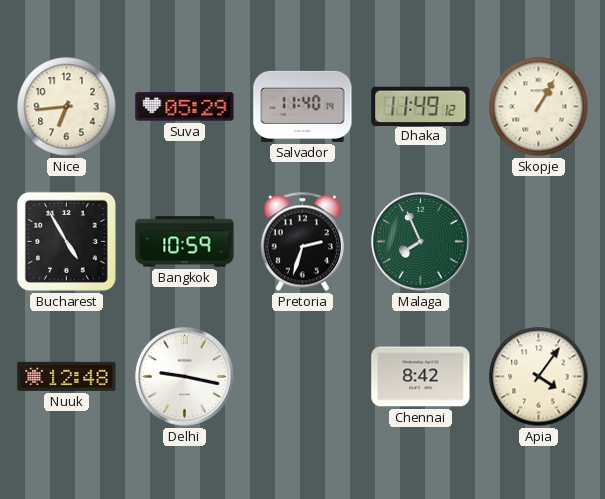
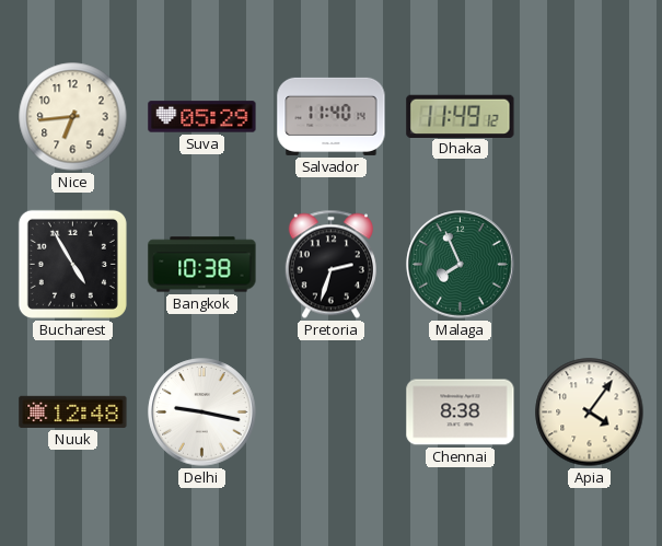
Skopje: 1:05 -> none (539, 107)
Bangkok: 10:59 -> 10:38 (202, 265)
Chennai: 8:42 -> 8:38 (461, 413)
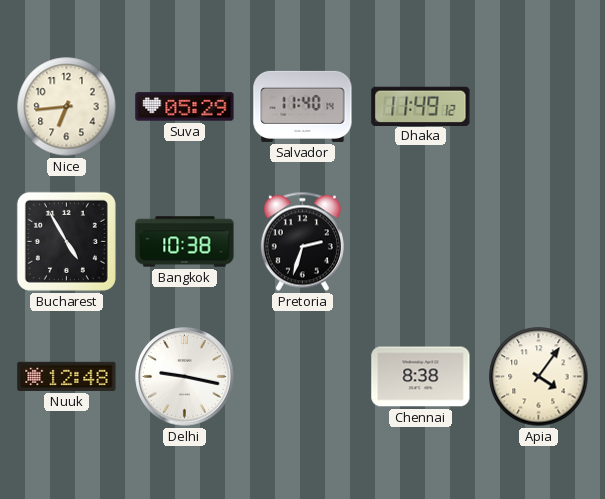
Malaga: 7:56 -> none (461, 265)
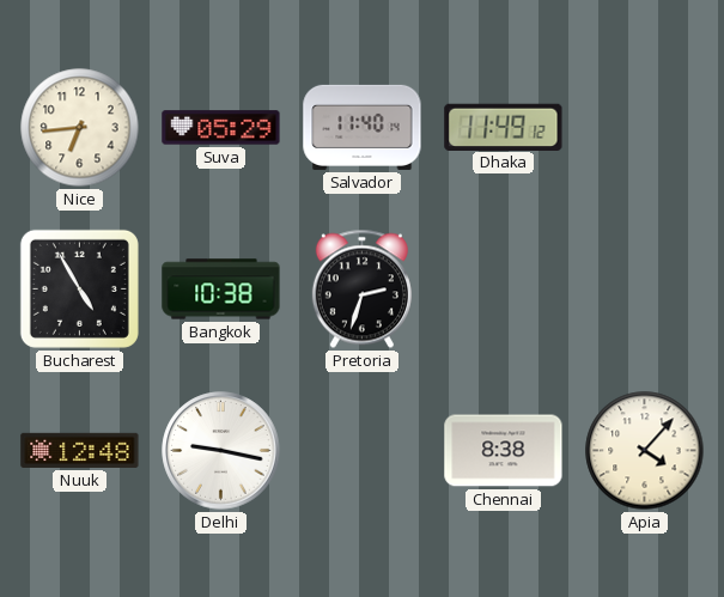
Apia: 4:06 -> 4:07 (645, 451)
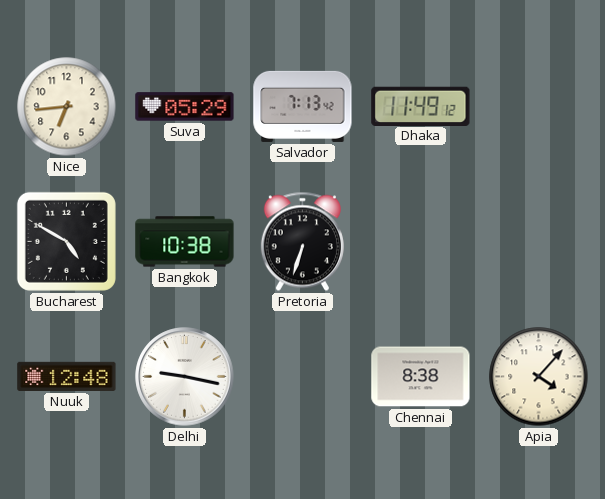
Salvador: 11:40 -> 7:13 (303, 106)
Bucharest: 4:55 -> 4:50 (66, 241)
Pretoria: 2:33 -> 6:33 (302, 242)
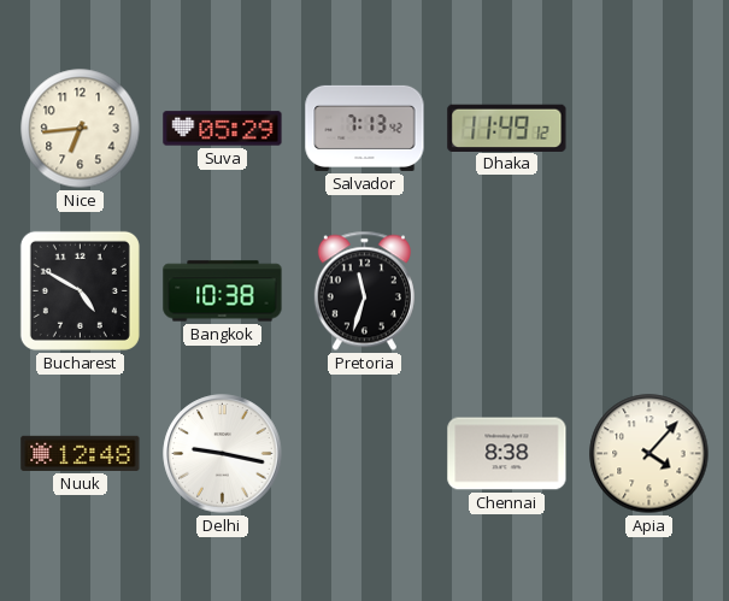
Pretoria: 6:33 -> 11:33 (364, 291)
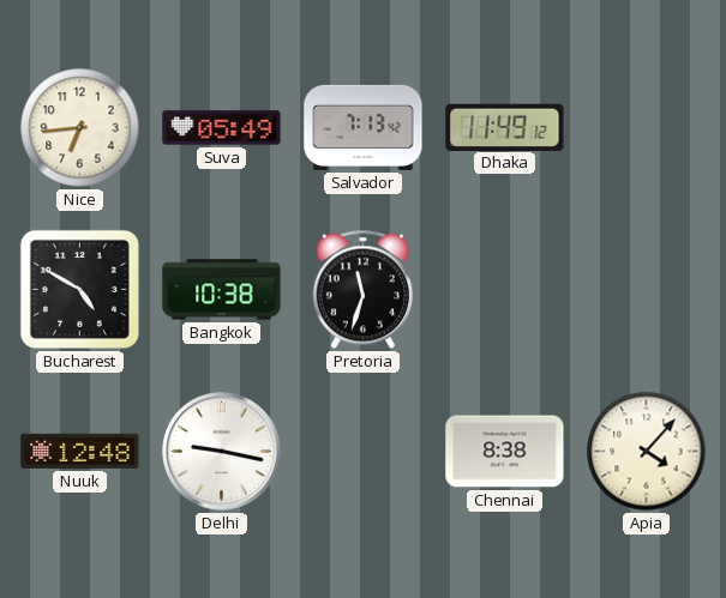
Suva: 05:29 -> 05:49 (222, 128)
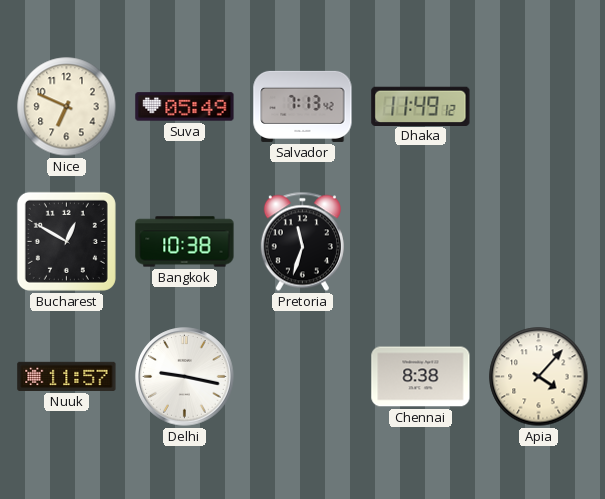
Nice: 6:44 -> 6:49 (67, 107)
Bucharest: 4:50 -> 12:50 (66, 241)
Nuuk: 12:48 -> 11:57 (67, 376)
